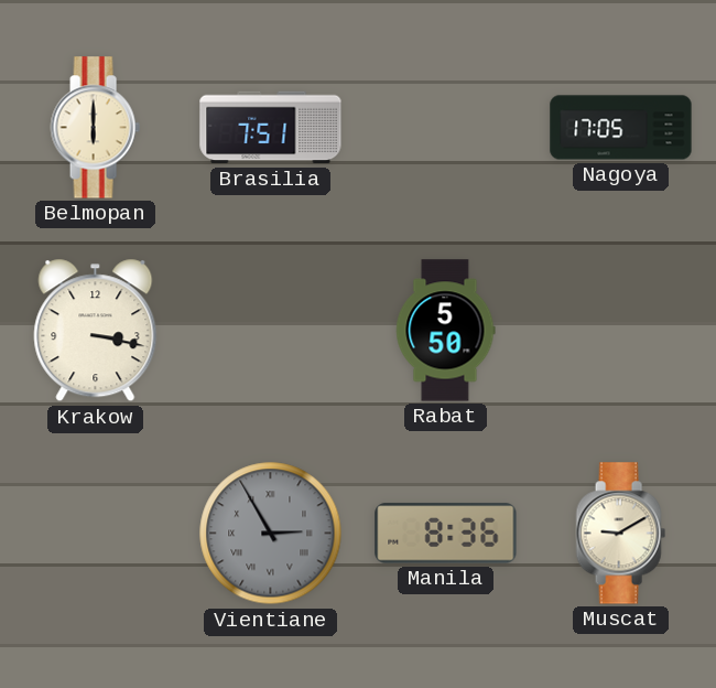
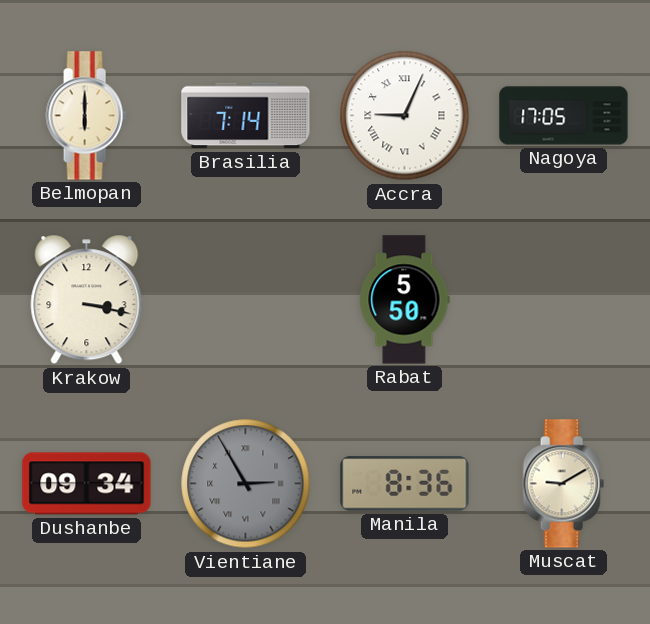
Brasilia: 7:51 -> 7:14 (246, 116)
Accra: none -> 9:04 (405, 116)
Dushanbe: none -> 09:34 (87, 484)
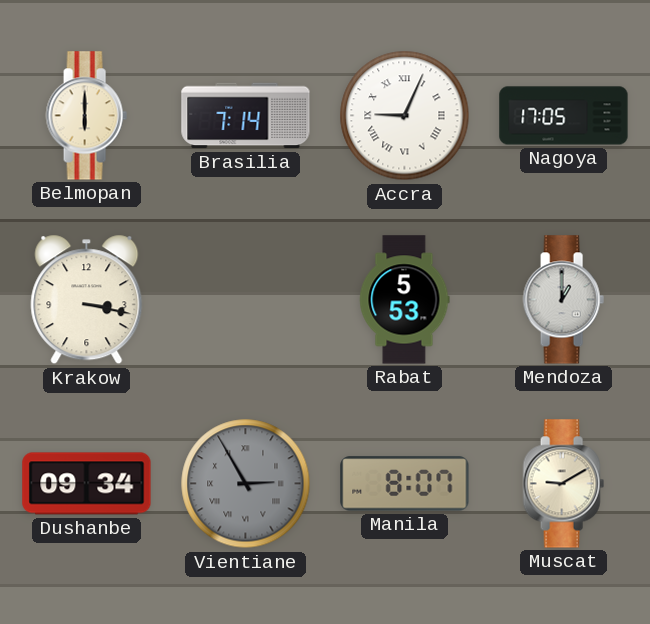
Rabat: 5:50 -> 5:53 (404, 300)
Mendoza: none -> 1:00 (563, 300)
Manila: 8:36 -> 8:07 (405, 484)
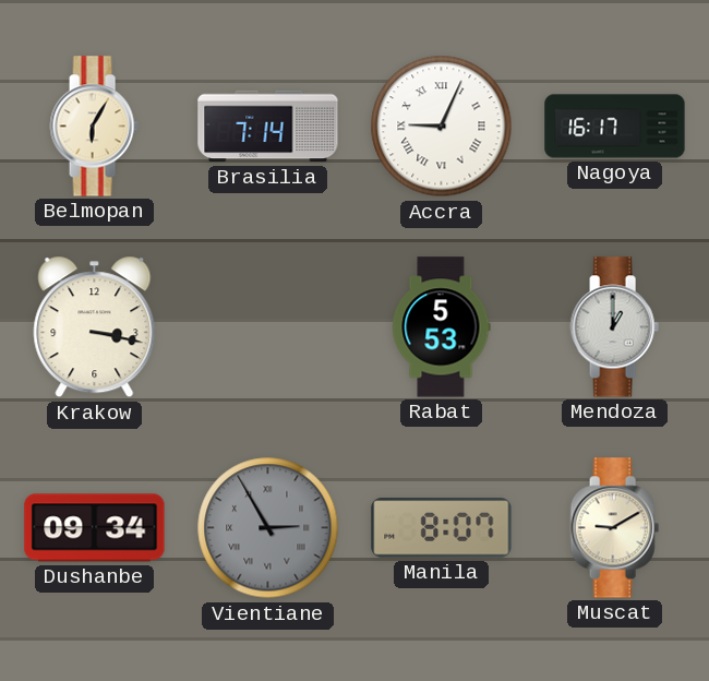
Belmopan: 6:00 -> 6:05 (94, 127)
Nagoya: 17:05 -> 16:17 (615, 127)
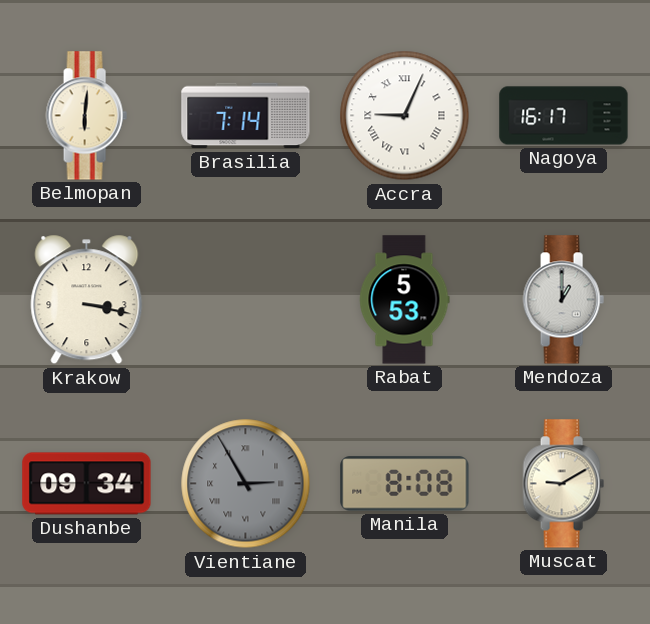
Belmopan: 6:05 -> 6:01 (86, 116)
Manila: 8:07 -> 8:08 (405, 484)
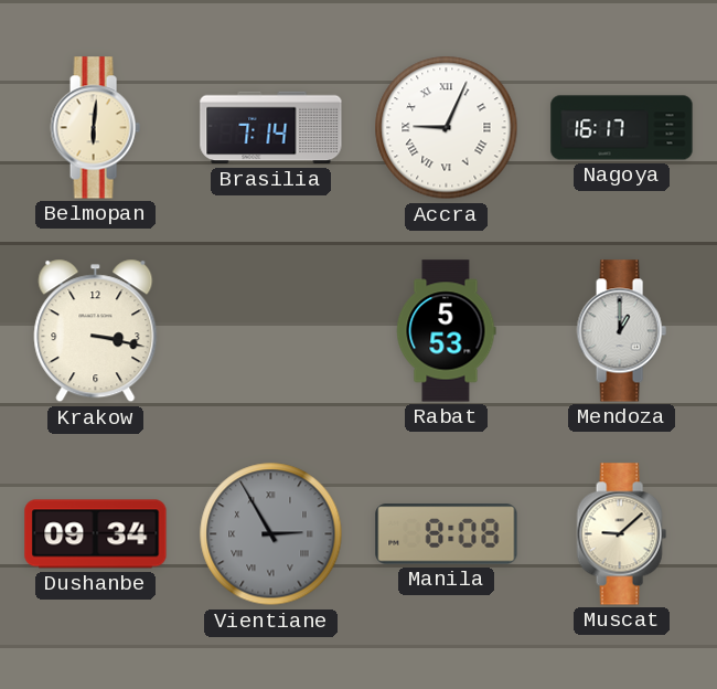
Muscat: 9:10 -> 9:08 (621, 534)
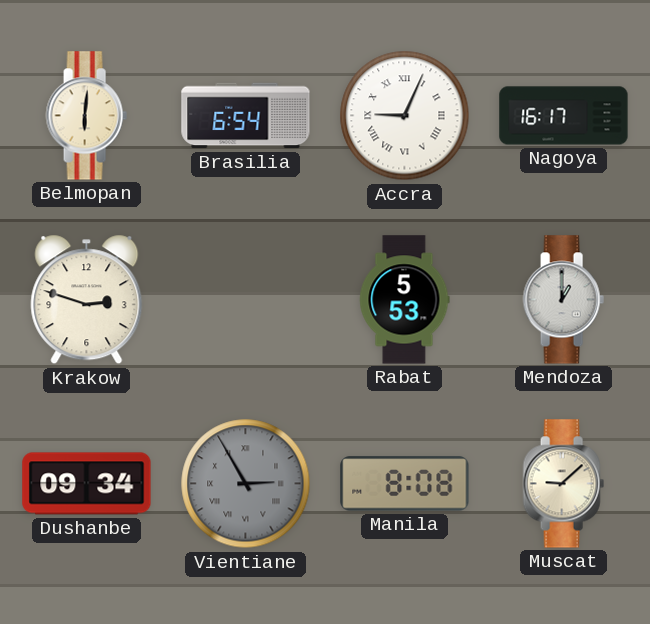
Brasilia: 7:14 -> 6:54 (246, 116)
Krakow: 3:17 -> 2:48 (87, 300)
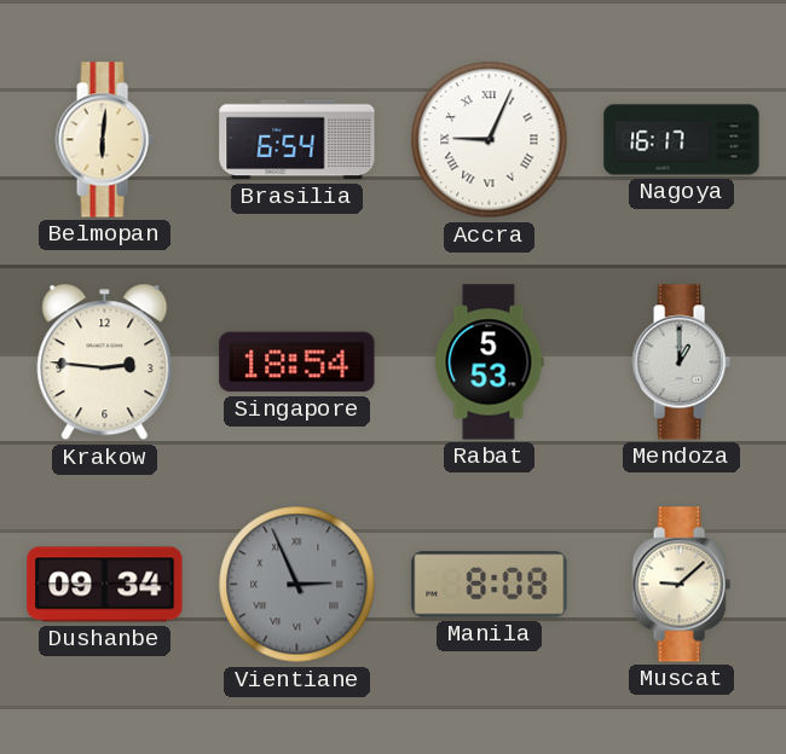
Krakow: 2:48 -> 2:46 (105, 362)
Singapore: none -> 18:54 (297, 362)
Vientiane: 2:55 -> 2:56 (297, 585)
